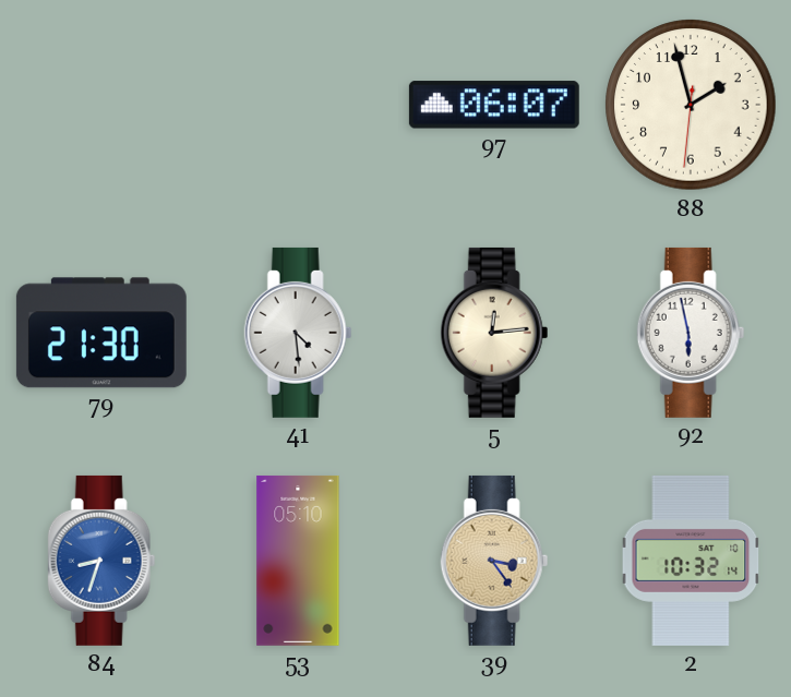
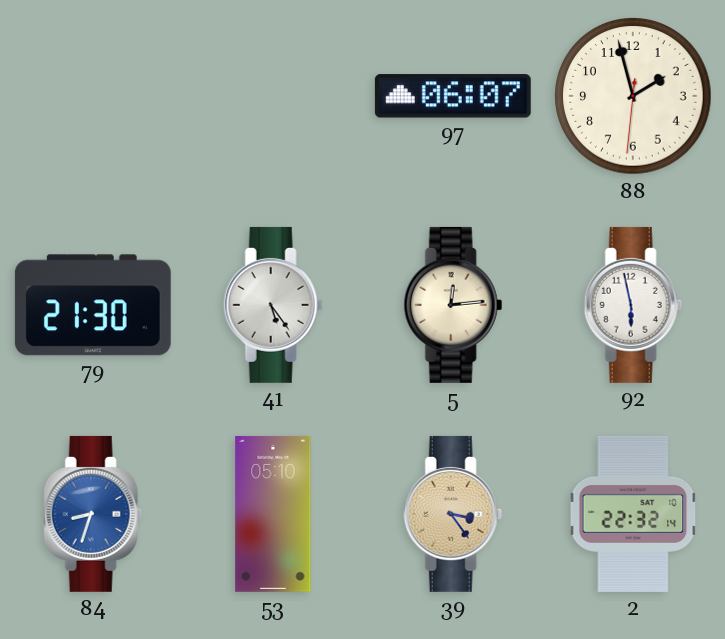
41: 4:29 -> 5:24 (273, 305)
2: 10:32 -> 22:32 (633, 514)
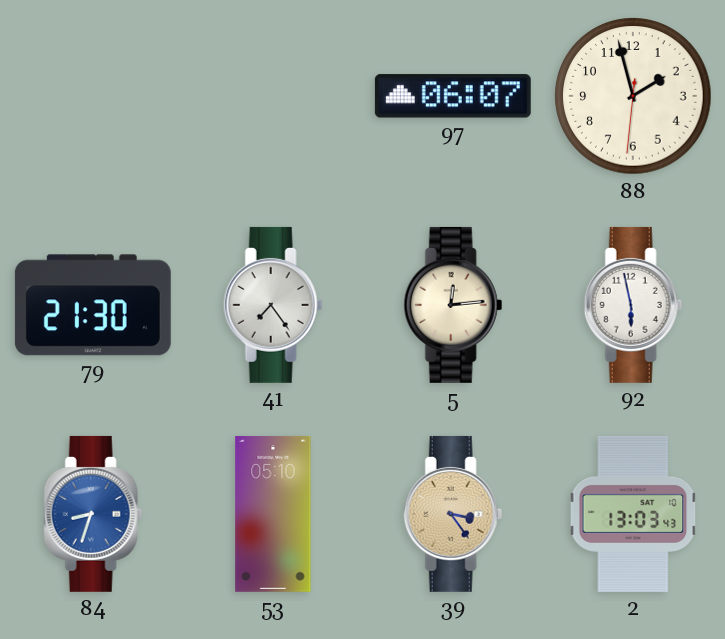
41: 5:24 -> 7:24 (273, 305)
2: 22:32 -> 13:03 (633, 514)
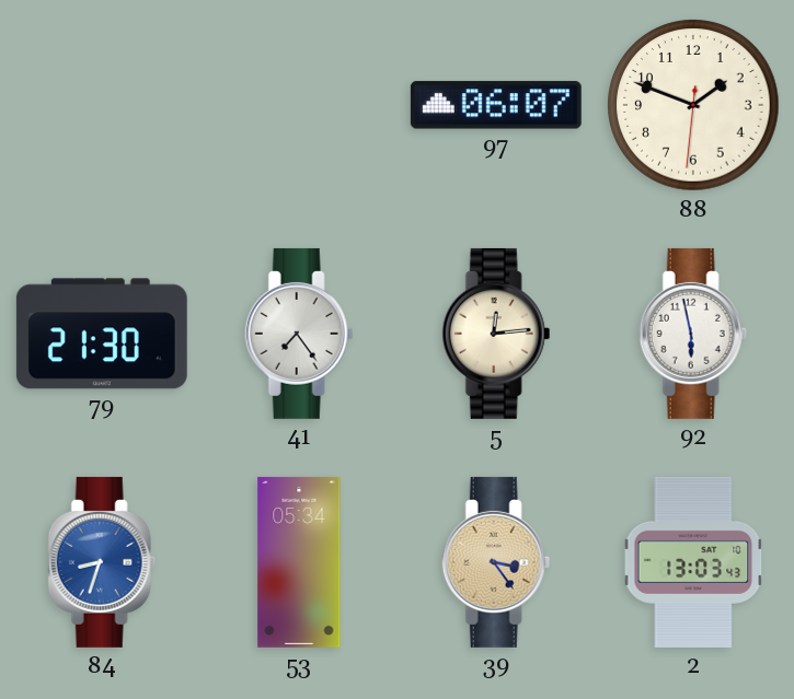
88: 1:57 -> 1:48 (693, 105)
53: 05:10 -> 05:34 (299, 562)
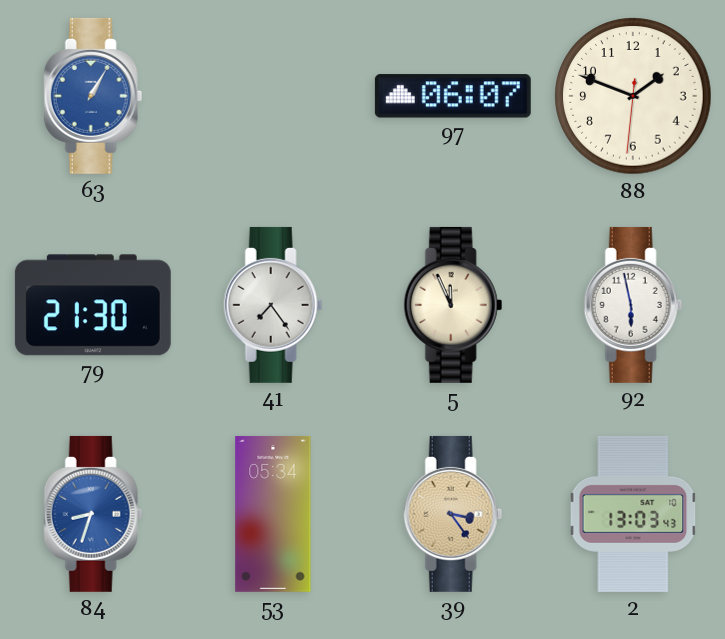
63: none -> 1:05 (93, 96)
5: 12:14 -> 11:56 (453, 305)
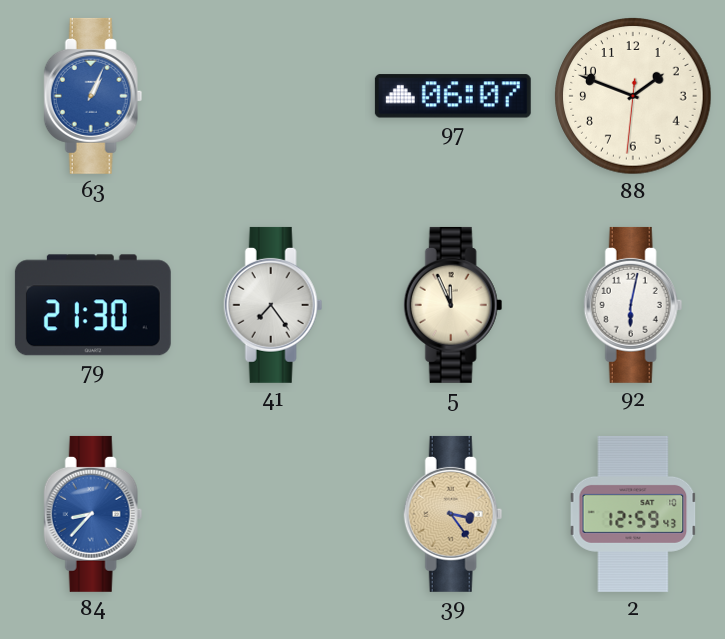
63: 1:05 -> 1:04 (93, 96)
92: 5:58 -> 6:02 (633, 305)
84: 8:33 -> 8:37 (93, 514)
53: 05:34 -> none (273, 514)
2: 13:03 -> 12:59 (633, 514)
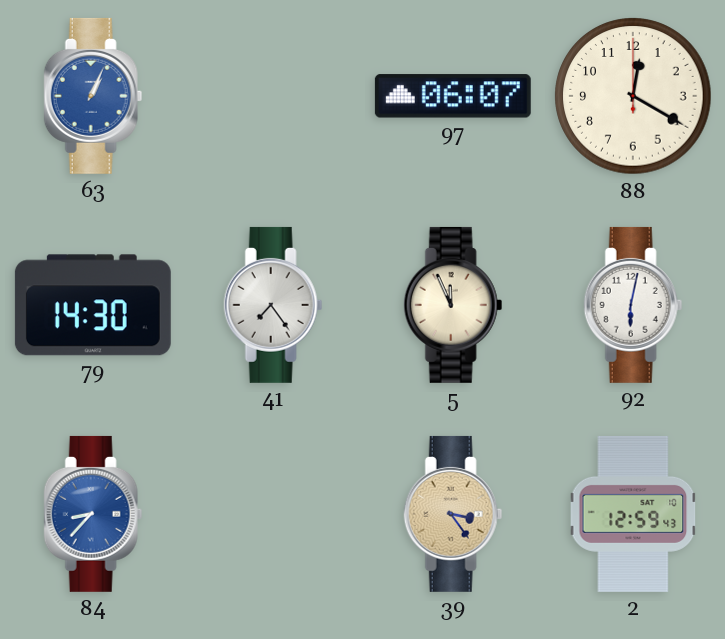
88: 1:48 -> 12:20 (633, 96)
79: 21:30 -> 14:30 (93, 305)
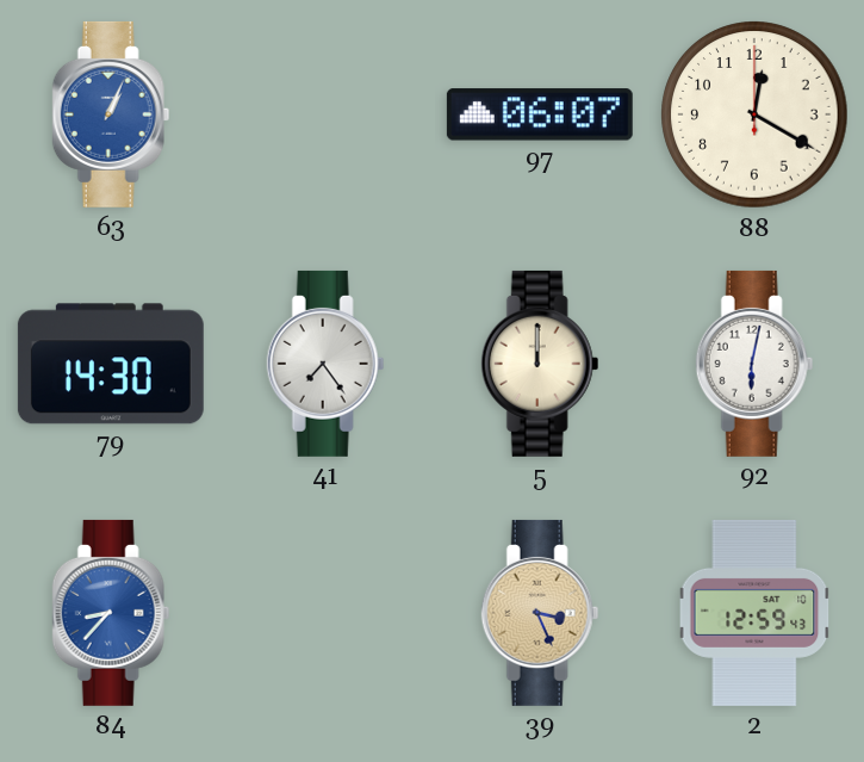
5: 11:56 -> 12:00 (540, 364)
39: 3:24 -> 3:26 (540, 613)
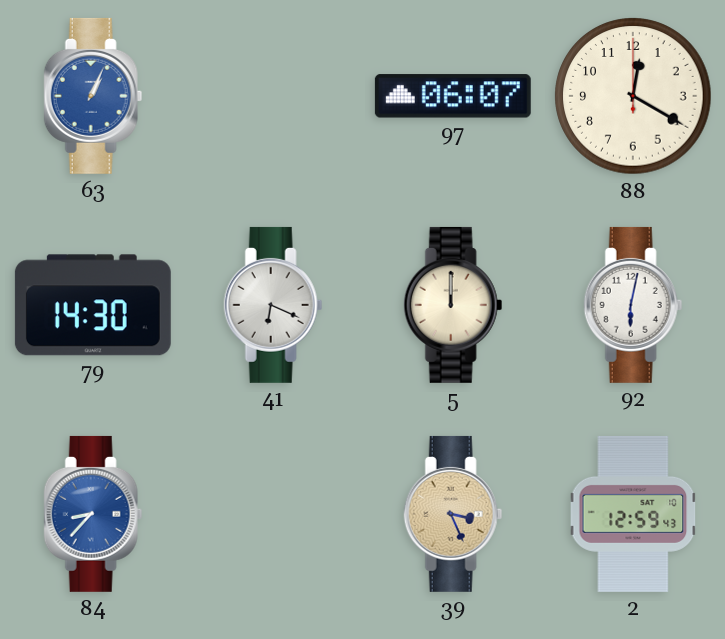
41: 7:24 -> 6:19 (273, 305)
